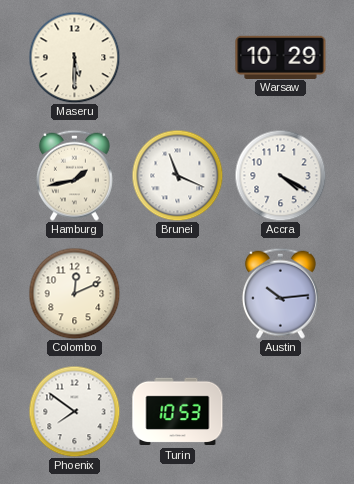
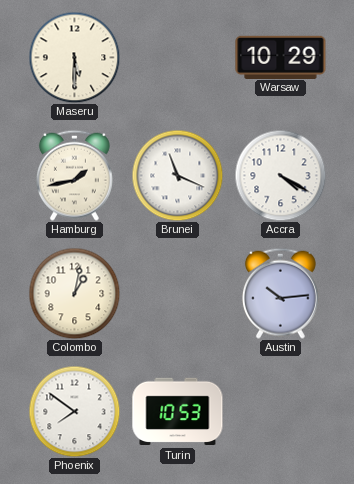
Colombo: 12:11 -> 1:02 (74, 293)
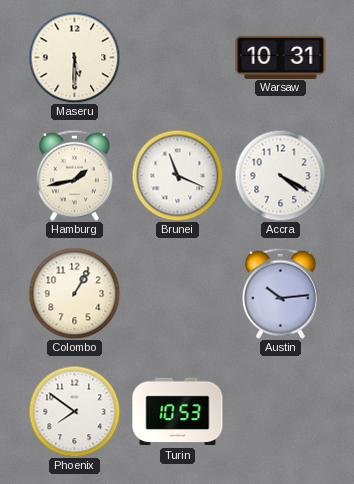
Warsaw: 10:29 -> 10:31 (281, 57)
Colombo: 1:02 -> 1:05 (74, 293)
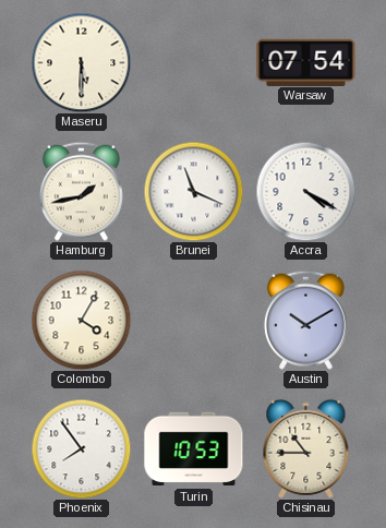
Warsaw: 10:31 -> 07:54 (306, 62)
Colombo: 1:05 -> 4:05 (81, 320)
Austin: 10:14 -> 10:10 (305, 320)
Phoenix: 7:51 -> 7:54 (81, 448)
Chisinau: none -> 10:45 (306, 448)
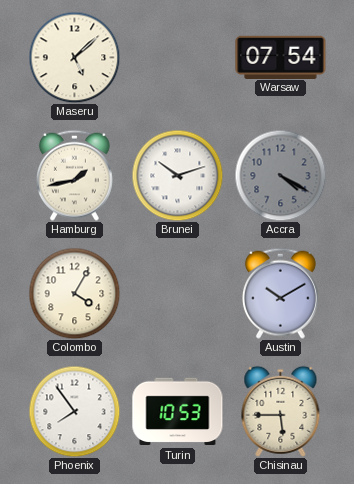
Maseru: 5:30 -> 5:08 (74, 57)
Brunei: 11:19 -> 10:12 (177, 175)
Accra dial: white -> grey (280, 175)
Chisinau: 10:45 -> 5:45 (281, 411)
